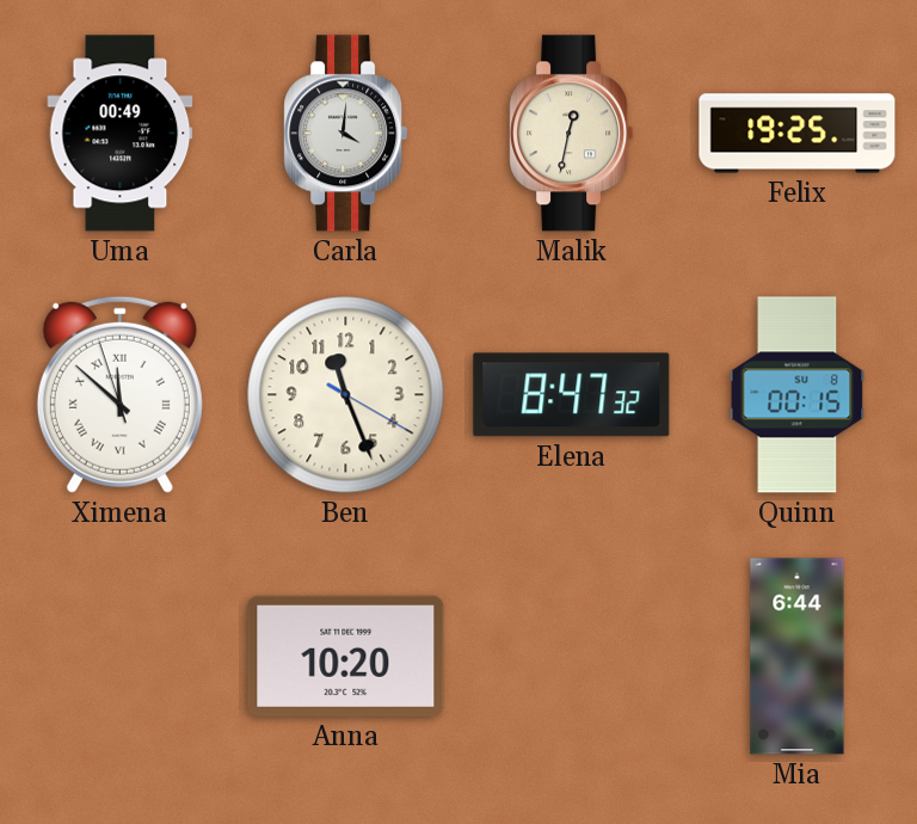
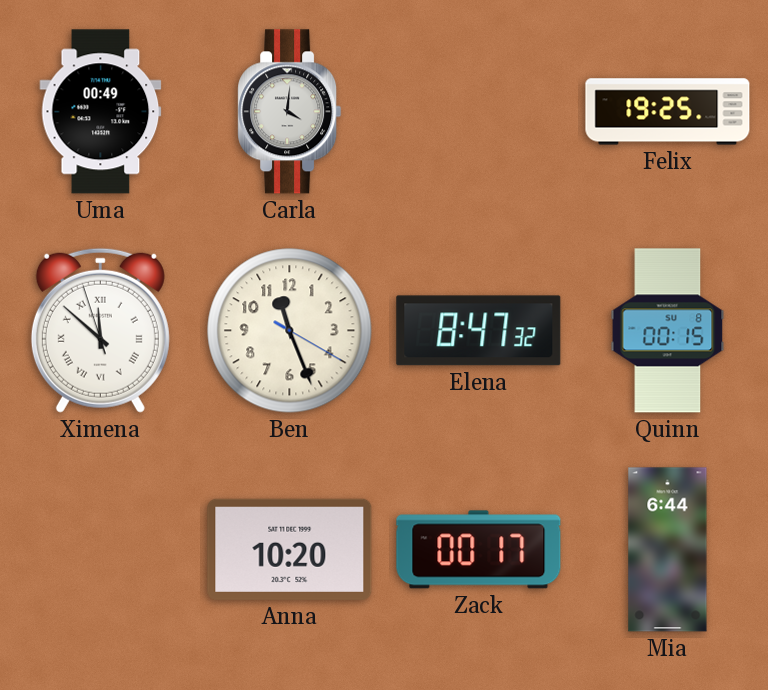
Malik: 12:32 -> none (572, 134)
Zack: none -> 00:17 (479, 550)
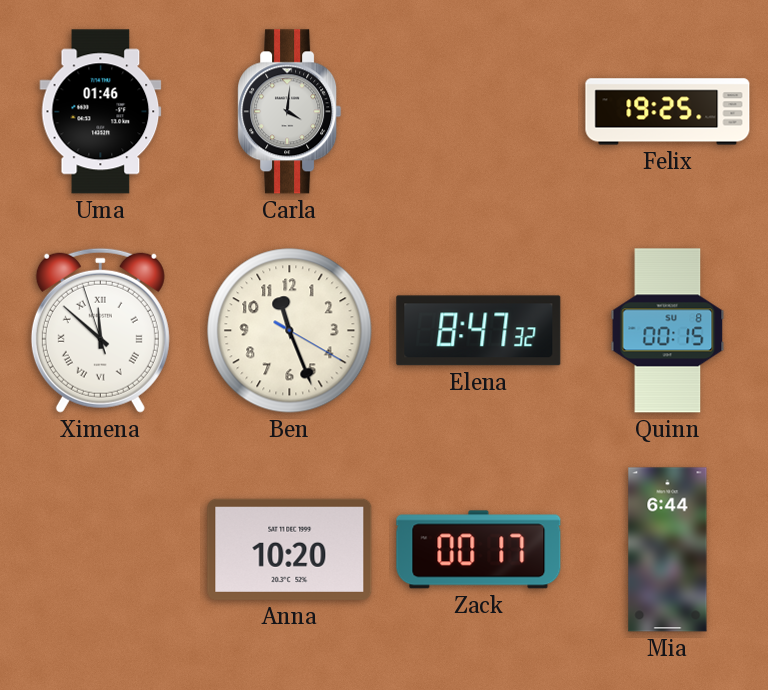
Uma: 00:49 -> 01:46 (101, 112)
